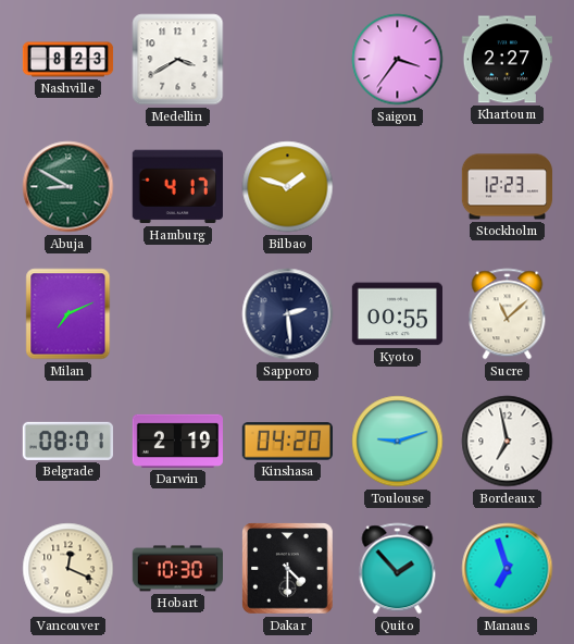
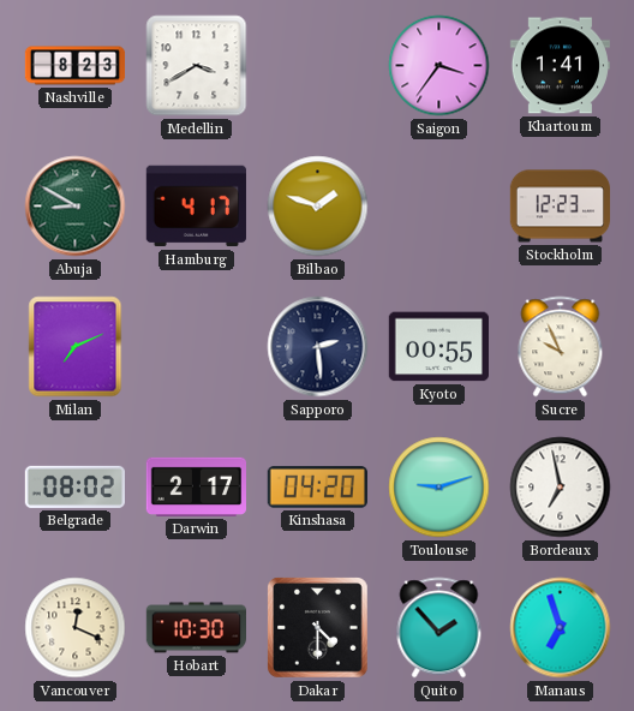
Khartoum: 2:27 -> 1:41 (560, 66)
Sucre: 11:08 -> 9:56 (561, 347)
Belgrade: 08:01 -> 08:02 (74, 486)
Darwin: 2:19 -> 2:17 (196, 486)
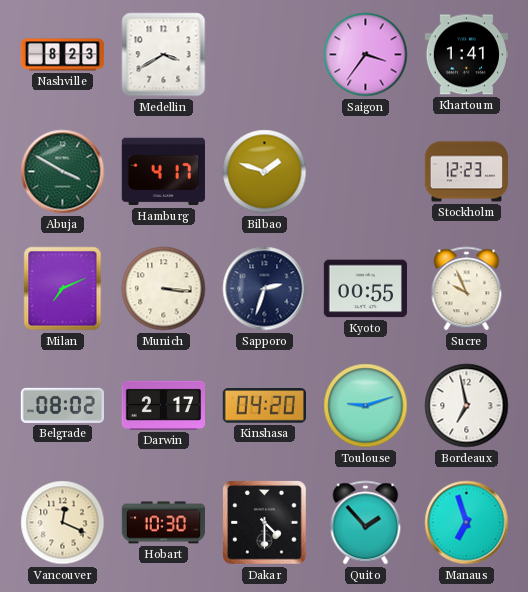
Abuja: 8:50 -> 3:50 (63, 172)
Munich: none -> 3:16 (164, 289)
Sapporo: 2:29 -> 2:33 (265, 289)
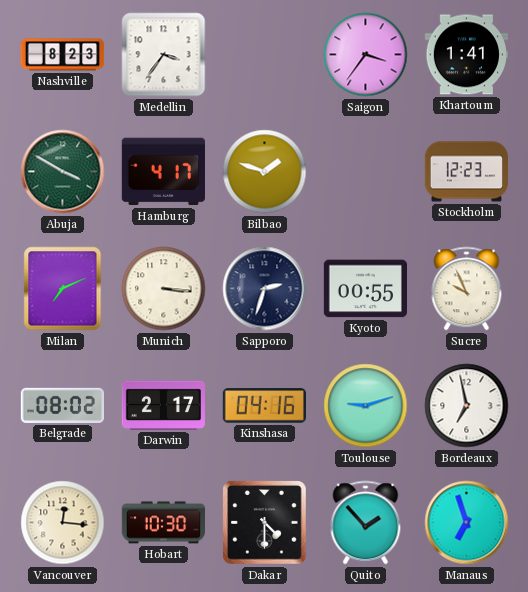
Medellin: 3:40 -> 3:36 (164, 55)
Kinshasa: 04:20 -> 04:16 (264, 406)
Vancouver: 12:19 -> 12:16 (63, 523)
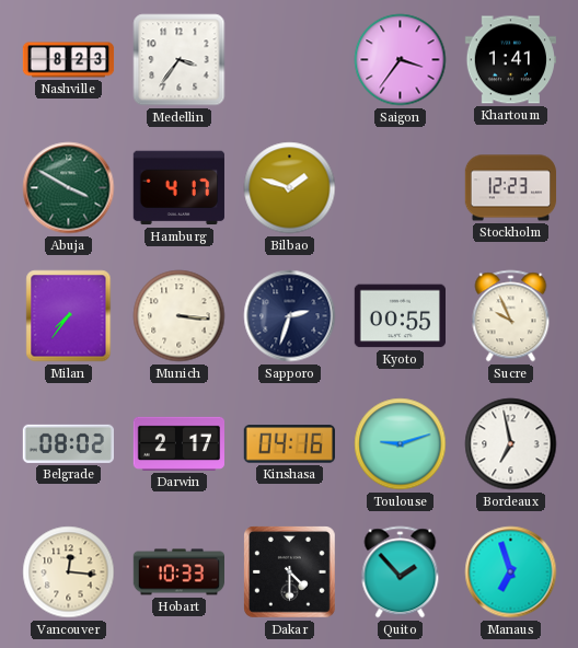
Milan: 7:11 -> 7:36 (69, 316)
Hobart: 10:30 -> 10:33 (178, 572)
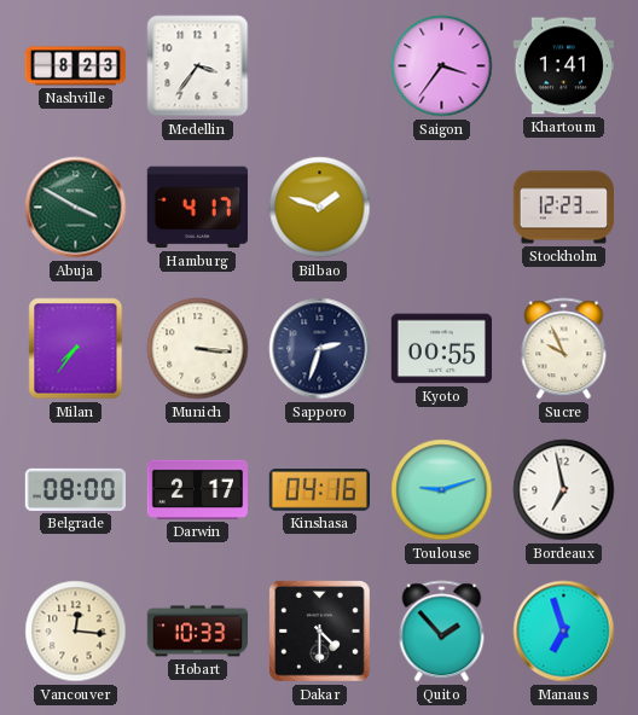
Belgrade: 08:02 -> 08:00 (75, 489)
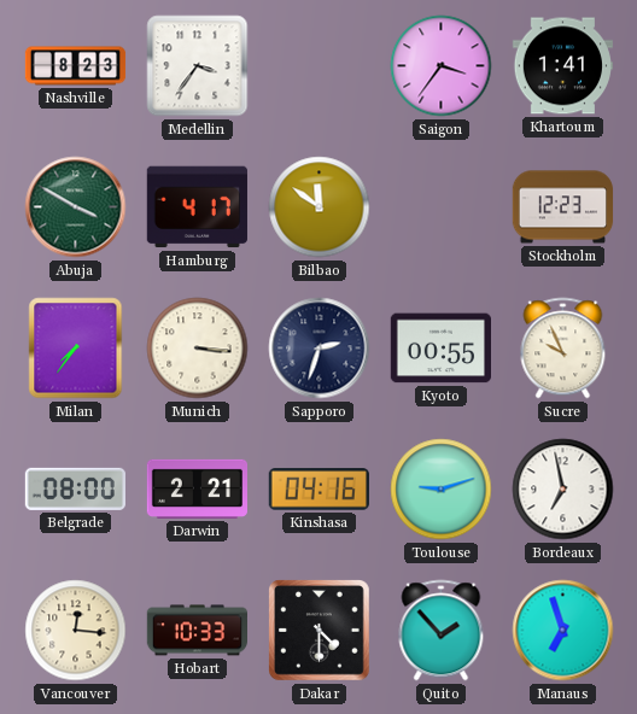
Bilbao: 1:48 -> 11:51 (320, 207)
Darwin: 2:17 -> 2:21 (197, 488)
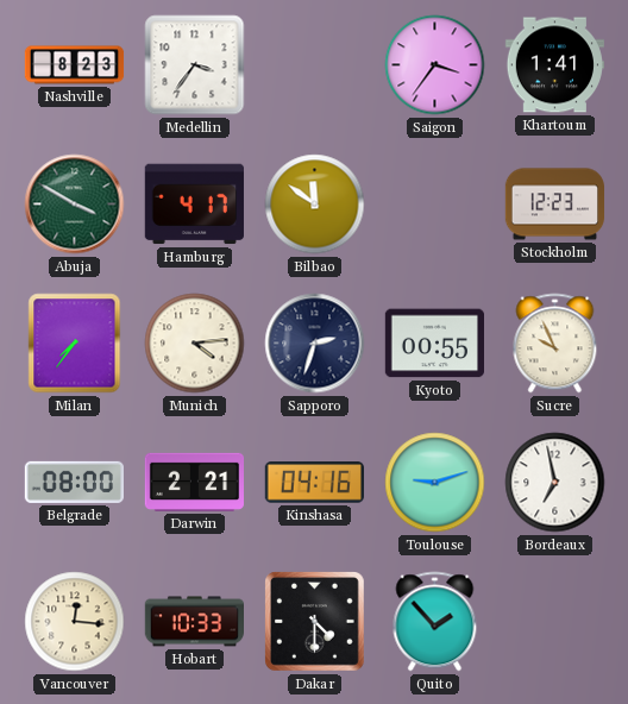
Munich: 3:16 -> 4:14 (195, 344)
Manaus: 6:57 -> none (563, 631)
